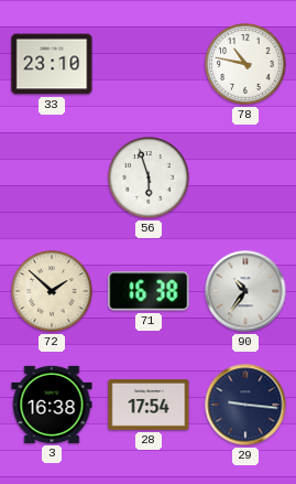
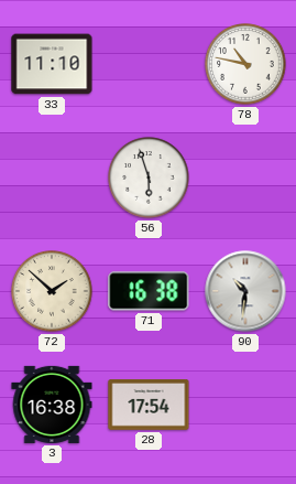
33: 23:10 -> 11:10 (52, 64)
90: 10:36 -> 10:31 (245, 291)
29: 9:16 -> none (245, 405)
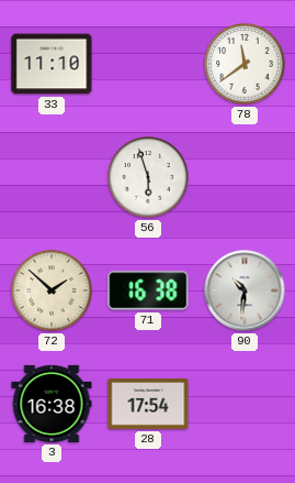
78: 10:47 -> 11:39 (245, 64)
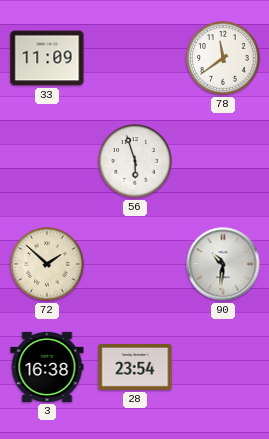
33: 11:10 -> 11:09 (47, 58)
71: 16:38 -> none (148, 290)
28: 17:54 -> 23:54 (135, 368)
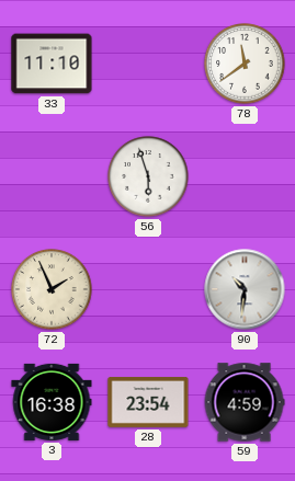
33: 11:09 -> 11:10 (52, 64)
72: 1:52 -> 1:56 (52, 289)
59: none -> 4:59 (245, 402)
